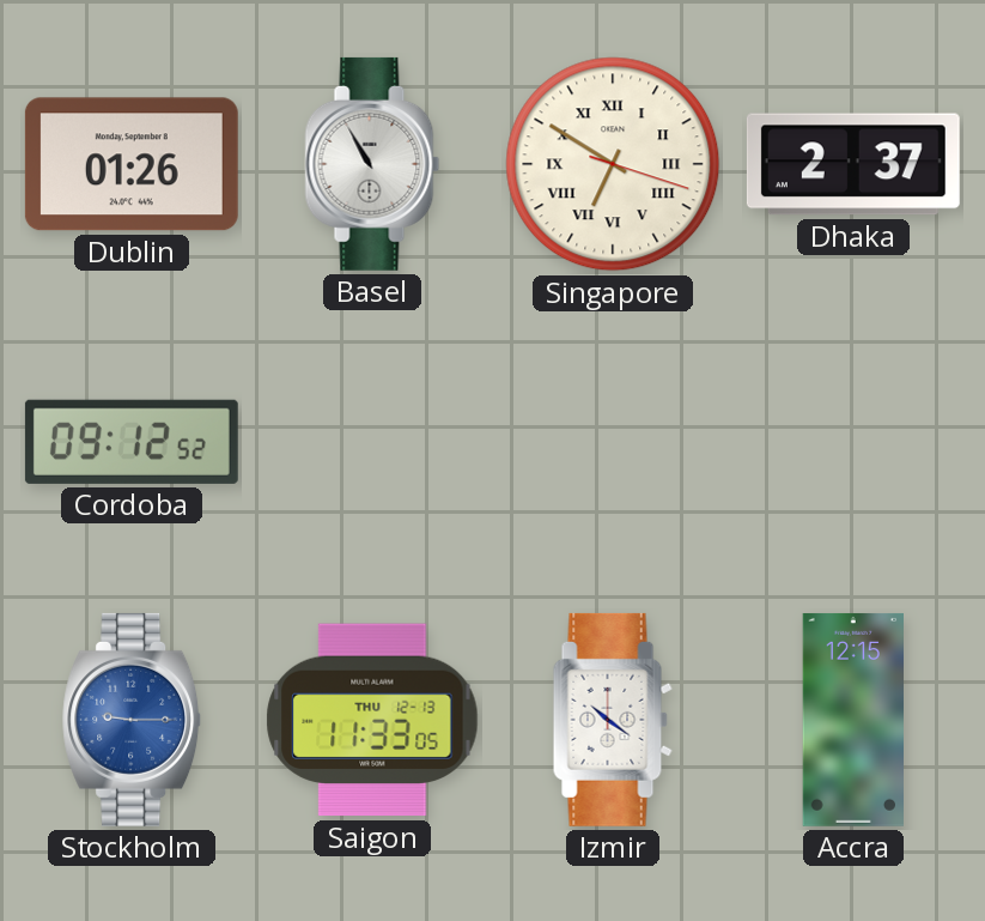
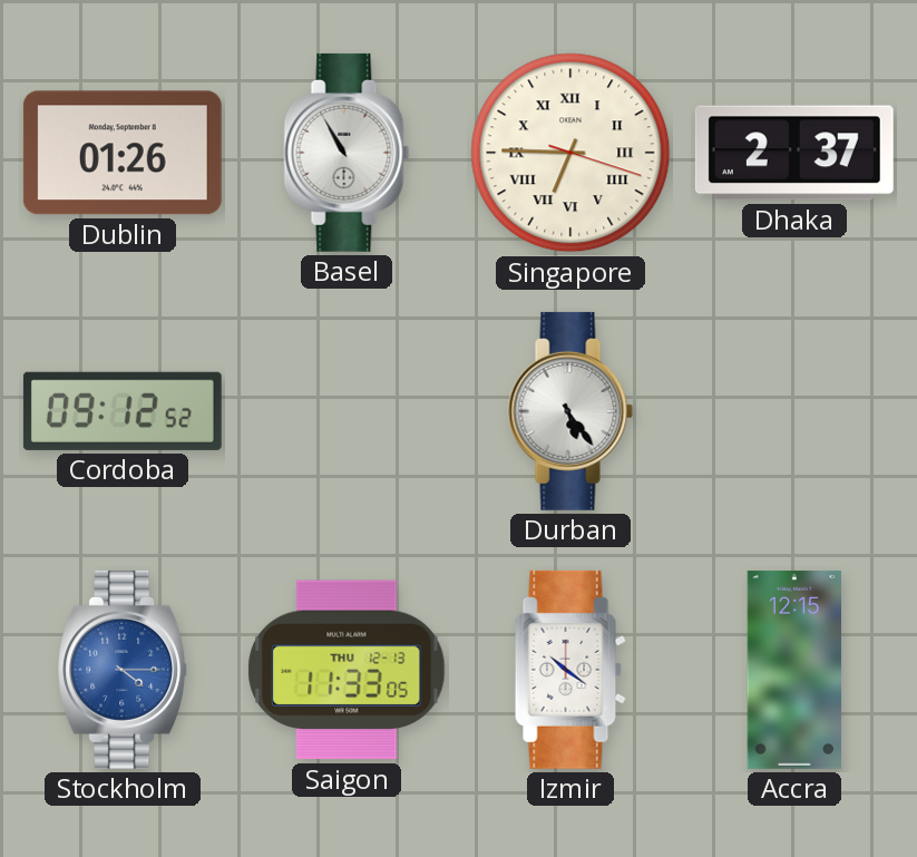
Singapore: 6:50 -> 6:45 (570, 153)
Durban: none -> 5:24 (570, 411)
Stockholm: 9:15 -> 4:15 (123, 670)
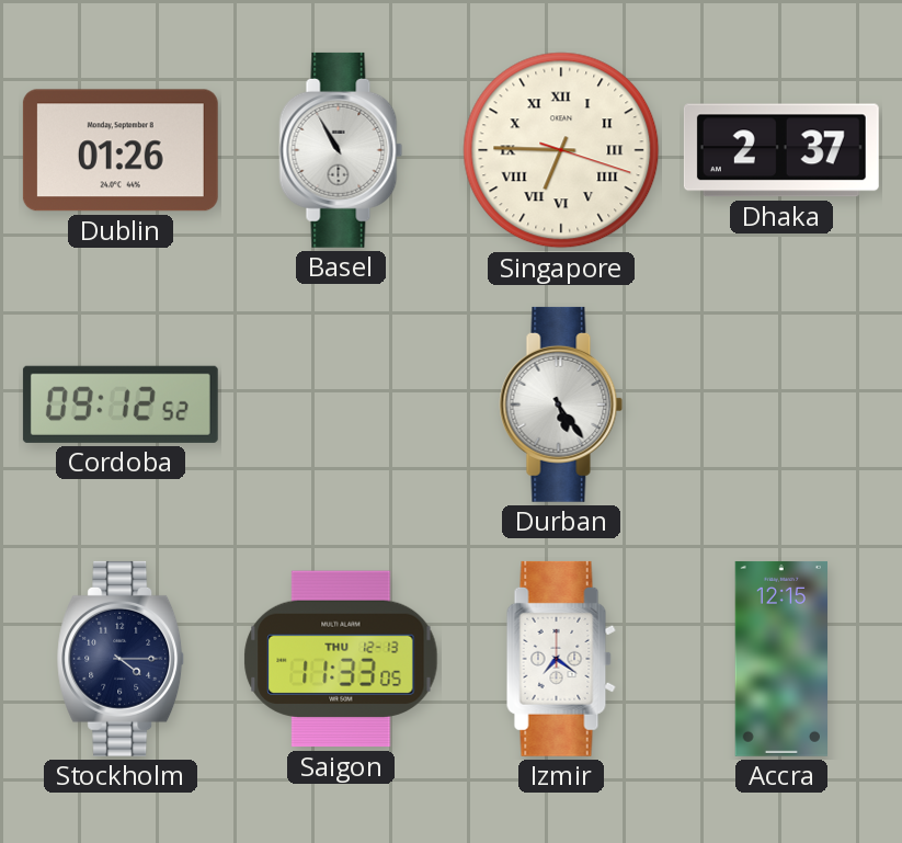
Stockholm dial: blue -> navy (121, 659)
Izmir: 10:21 -> 7:21 (561, 659)
